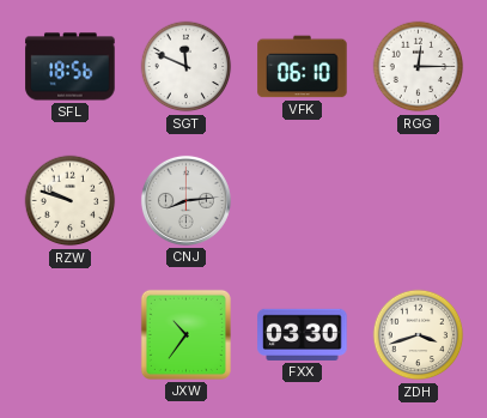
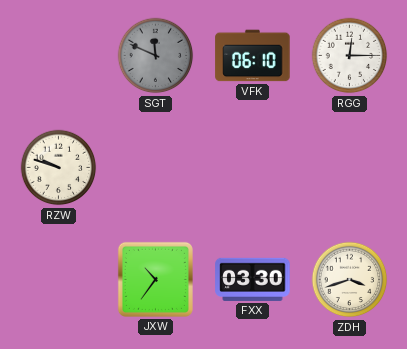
SFL: 18:56 -> none (71, 67)
SGT dial: white -> grey (156, 56)
CNJ: 8:14 -> none (185, 200)
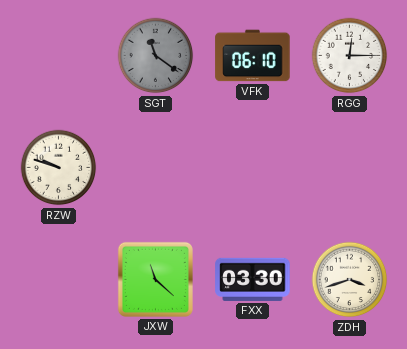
SGT: 11:49 -> 11:21 (156, 56)
JXW: 10:36 -> 11:22 (155, 279)
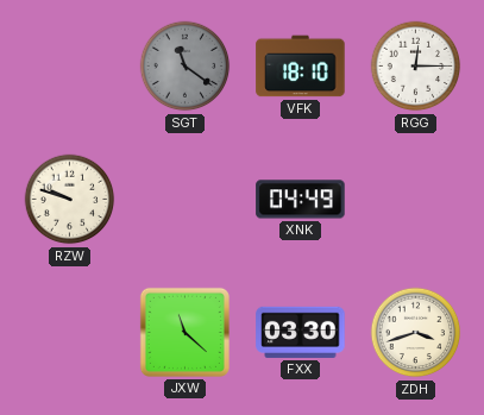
VFK: 06:10 -> 18:10 (301, 67)
XNK: none -> 04:49 (301, 200)
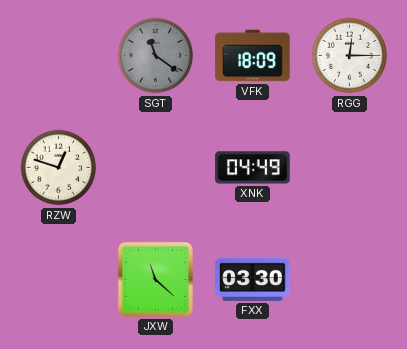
VFK: 18:10 -> 18:09 (253, 56)
RZW: 9:48 -> 12:48 (59, 168)
ZDH: 3:42 -> none (416, 333)
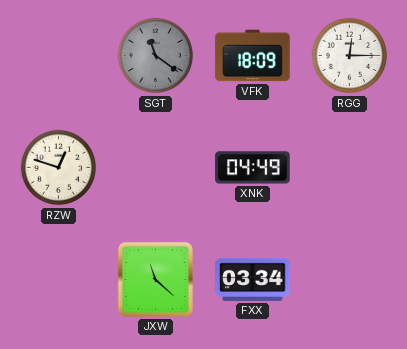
FXX: 03:30 -> 03:34 (253, 279)
